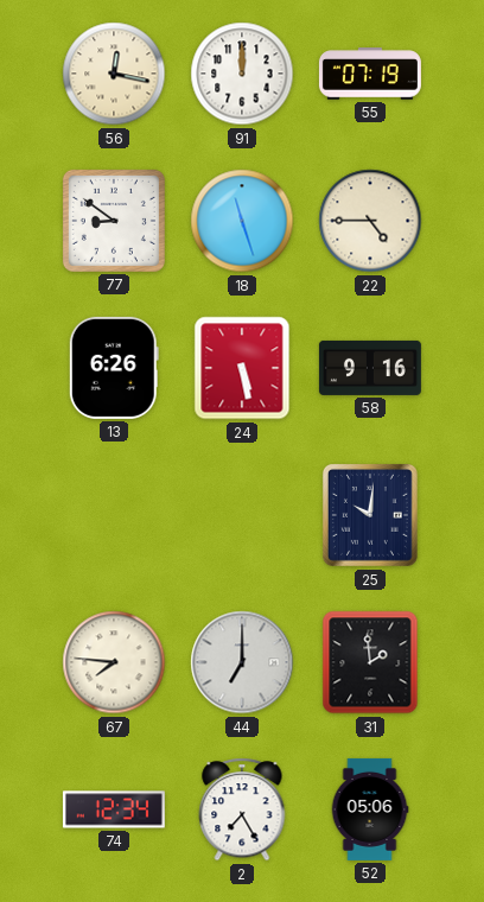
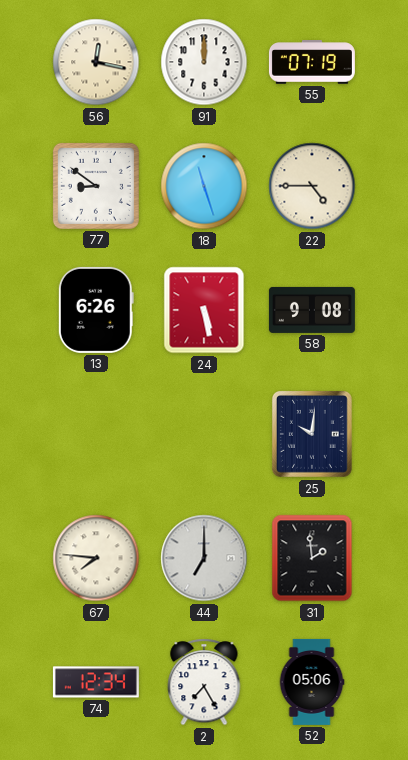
58: 9:16 -> 9:08 (312, 310)
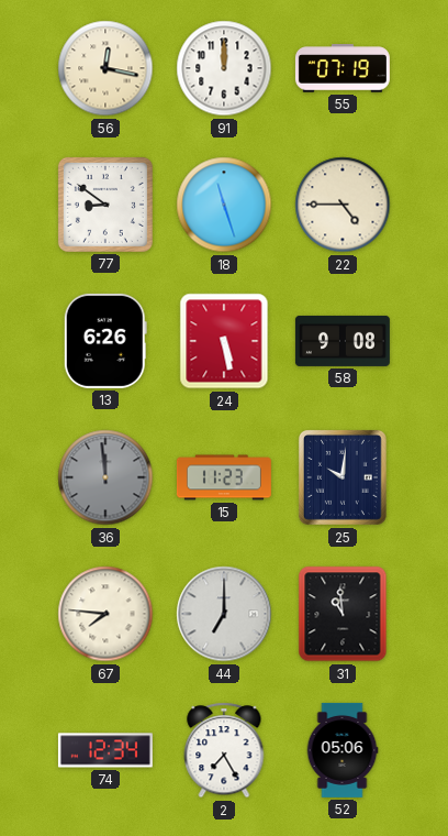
36: none -> 11:59 (105, 477)
15: none -> 11:23 (224, 477)
31: 1:59 -> 10:59 (343, 614)
